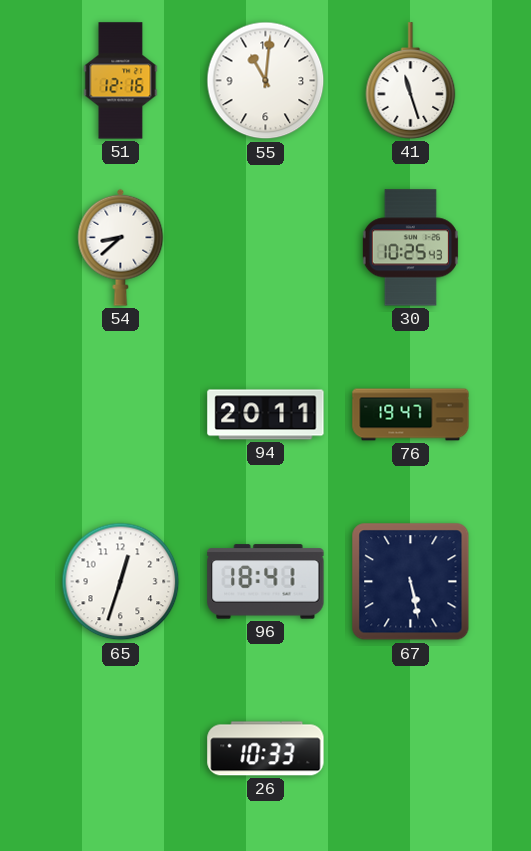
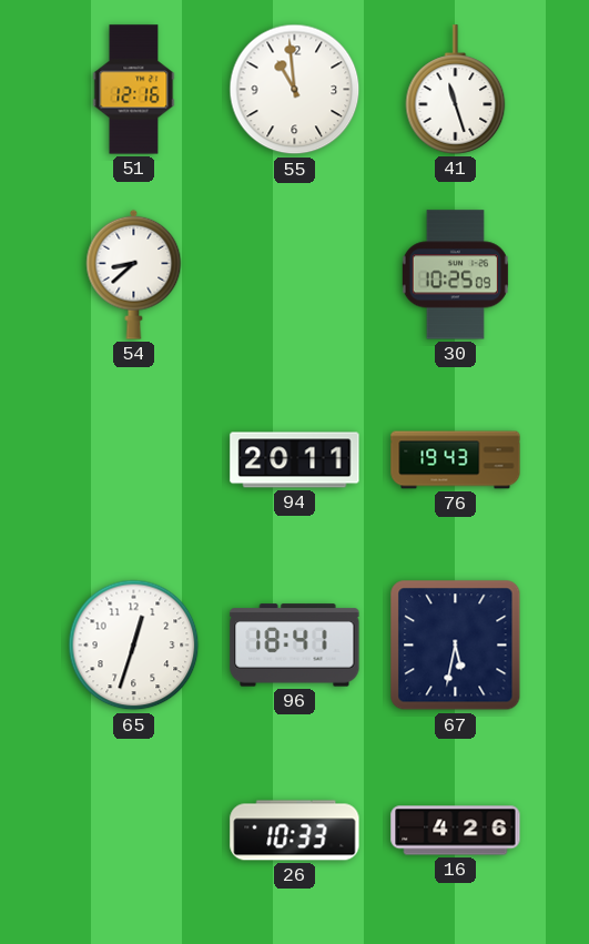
55: 11:01 -> 10:59 (295, 90)
30: 10:25:43 -> 10:25:09 (455, 275)
76: 19:47 -> 19:43 (456, 460)
67: 5:28 -> 5:32 (456, 646)
16: none -> 4:26 (456, 831)
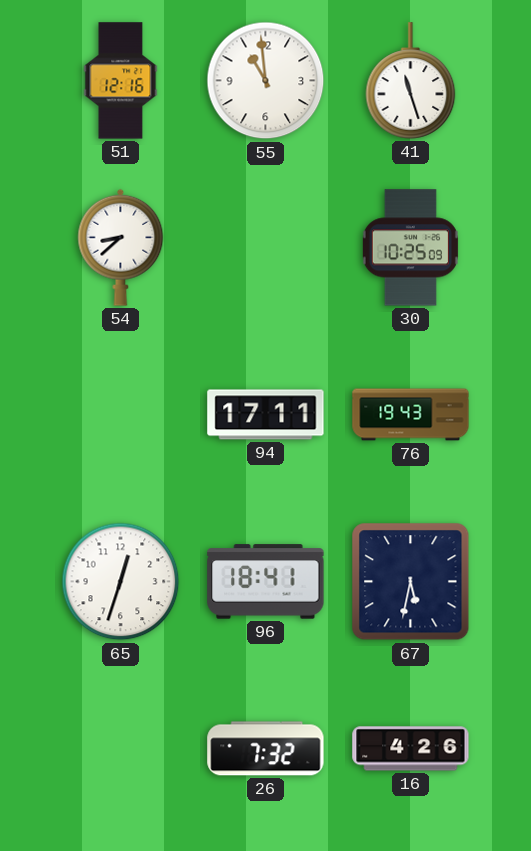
94: 20:11 -> 17:11 (266, 415)
26: 10:33 -> 7:32 (266, 749)
